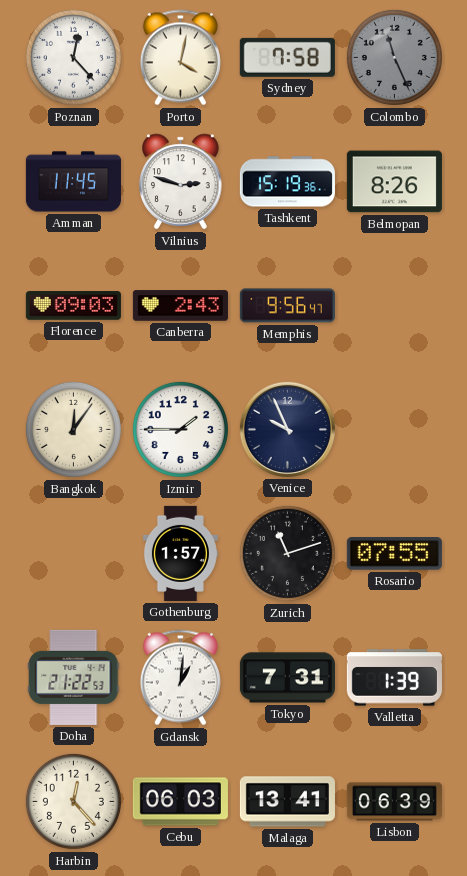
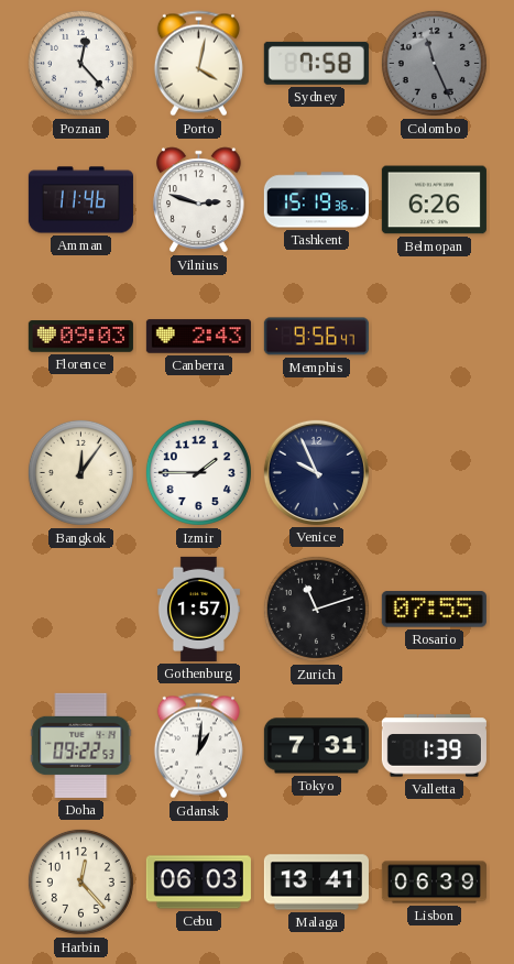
Amman: 11:45 -> 11:46 (80, 200)
Belmopan: 8:26 -> 6:26 (434, 200)
Doha: 21:22 -> 09:22 (81, 745)
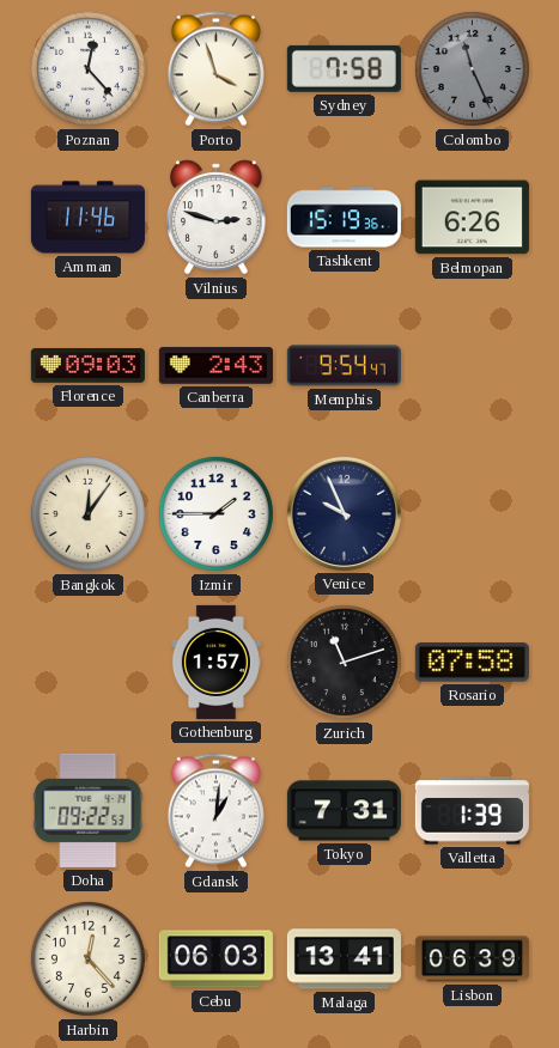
Porto: 4:02 -> 3:57 (215, 69)
Memphis: 9:56 -> 9:54 (344, 366)
Rosario: 07:55 -> 07:58 (472, 663)
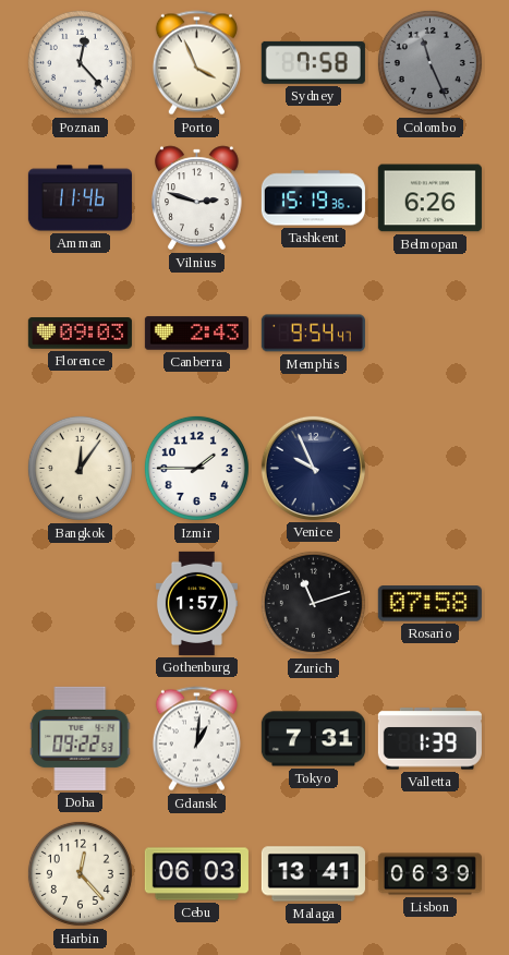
Porto: 3:57 -> 3:56 (196, 63)
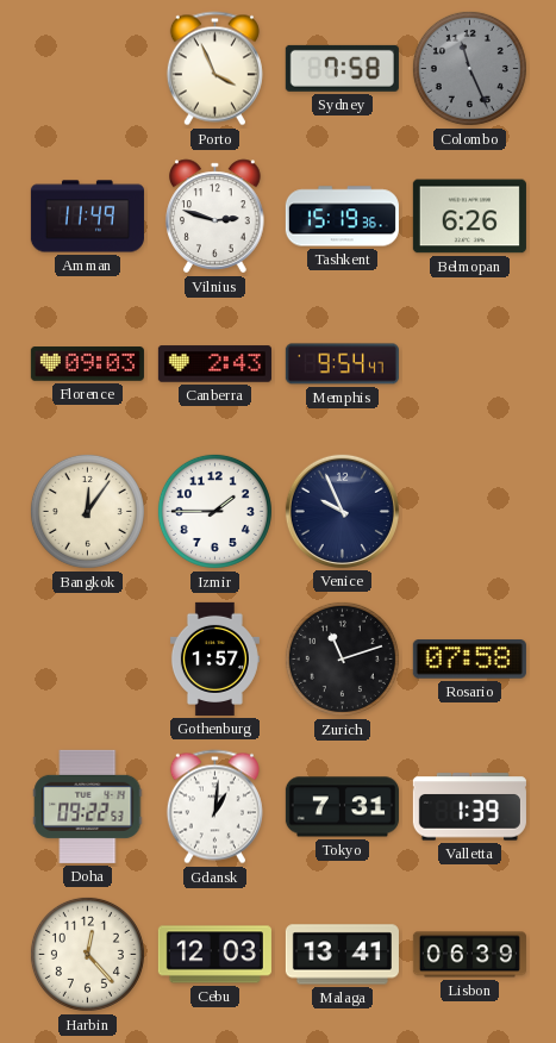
Poznan: 12:23 -> none (80, 62)
Amman: 11:46 -> 11:49 (87, 217)
Cebu: 06:03 -> 12:03 (214, 955)
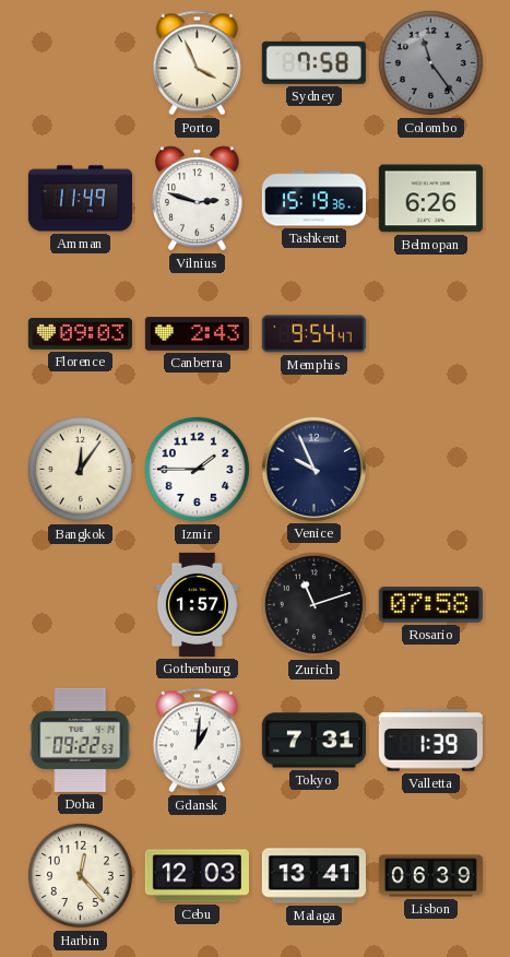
Colombo: 11:26 -> 11:24 (430, 62)
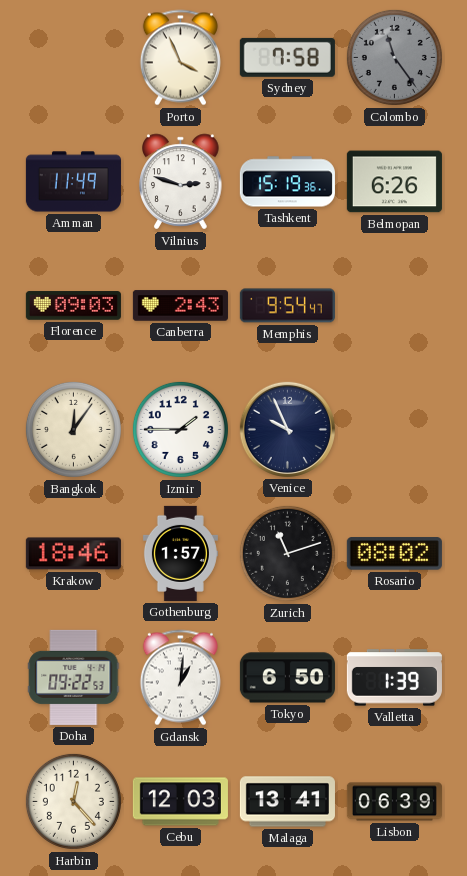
Krakow: none -> 18:46 (73, 554)
Rosario: 07:58 -> 08:02 (394, 554)
Tokyo: 7:31 -> 6:50 (287, 678)
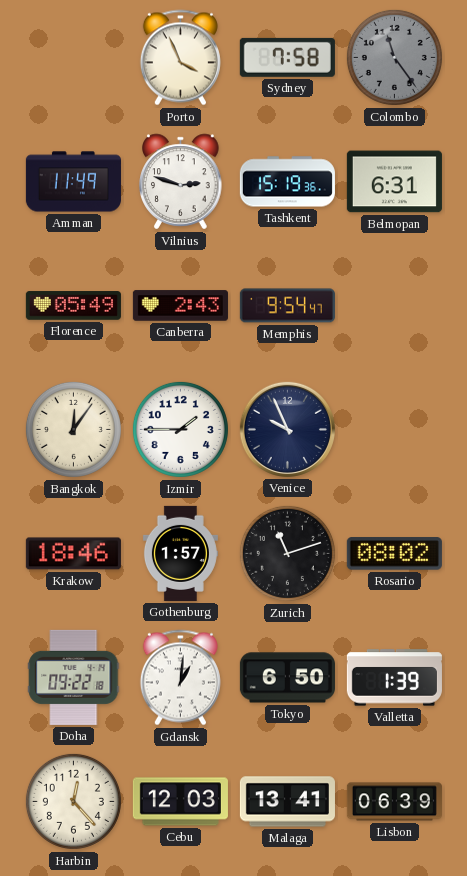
Belmopan: 6:26 -> 6:31 (394, 182)
Florence: 09:03 -> 05:49 (73, 306)
Doha: 09:22:53 -> 09:22:18 (74, 677)
